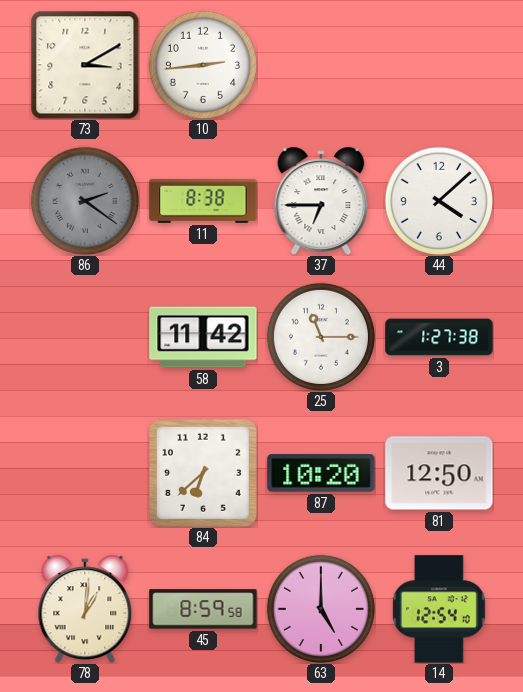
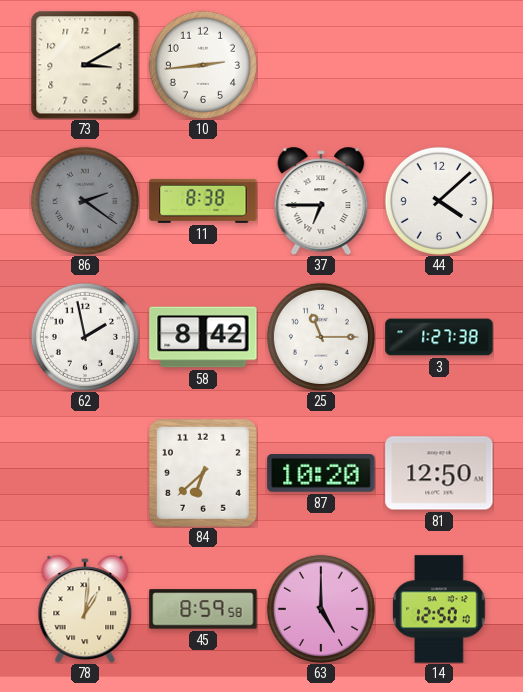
62: none -> 1:58 (85, 337)
58: 11:42 -> 8:42 (203, 337)
14: 12:54 -> 12:50 (439, 609)
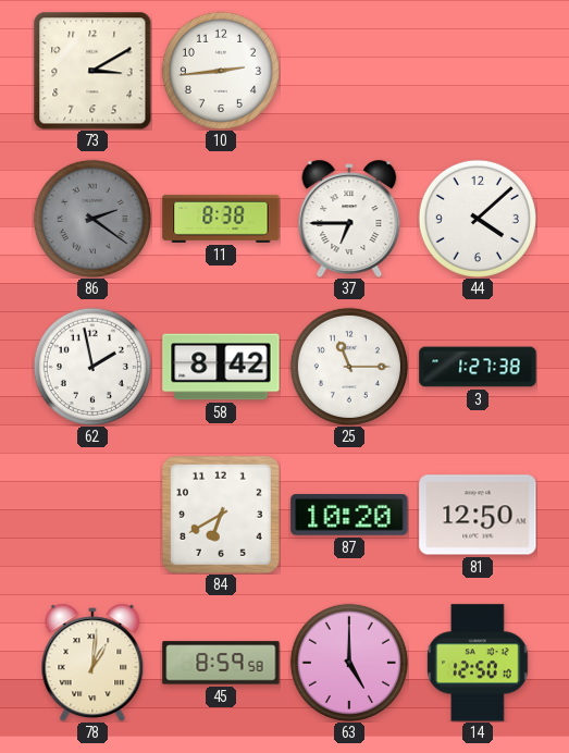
84: 6:38 -> 6:40 (221, 515)
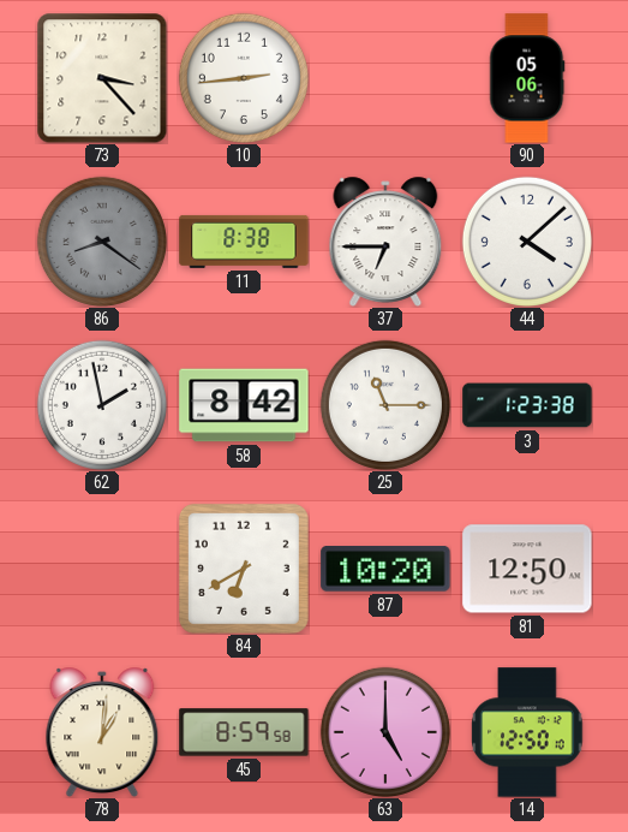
73: 3:10 -> 3:23 (102, 78)
90: none -> 05:06 (527, 78)
86: 2:21 -> 8:21 (102, 242)
3: 1:27 -> 1:23 (527, 405)
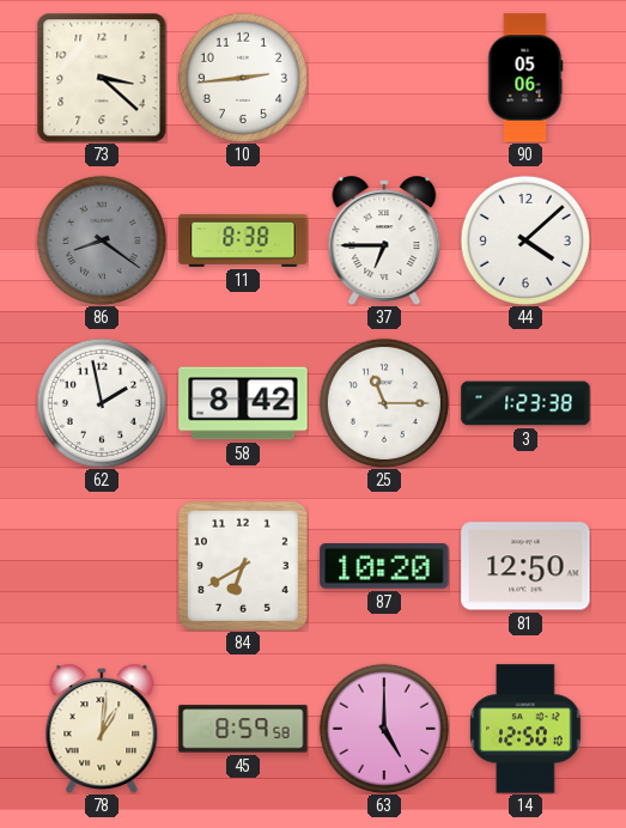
73: 3:23 -> 3:22 (102, 78)
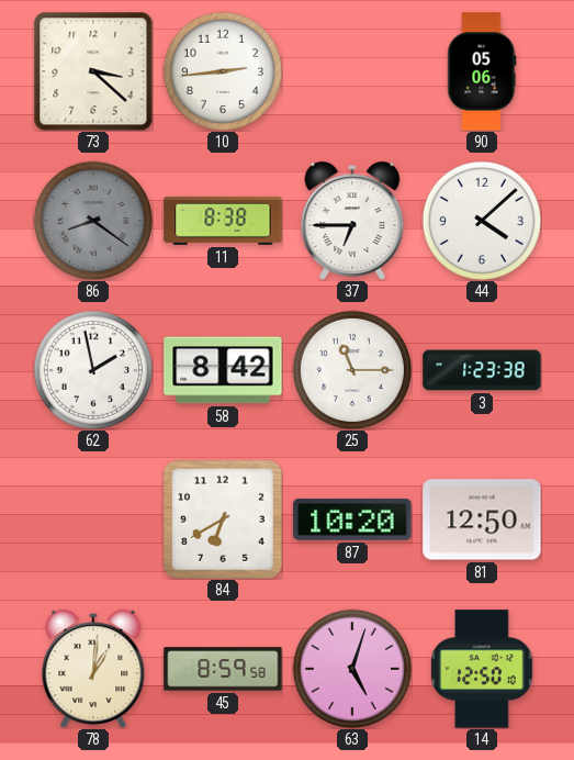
63: 5:00 -> 5:03 (352, 669)
